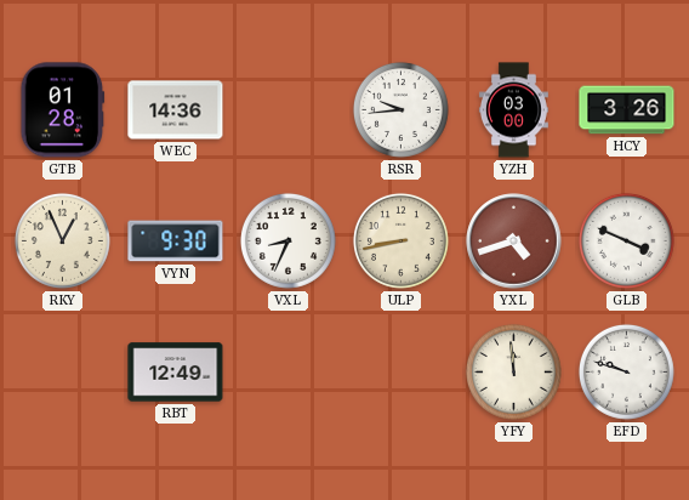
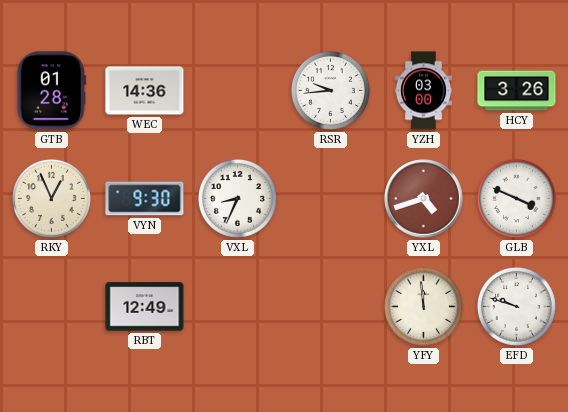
ULP: 8:43 -> none (400, 240)
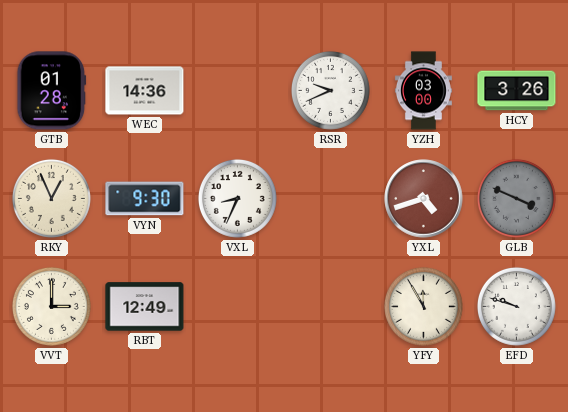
RSR: 9:44 -> 9:41 (330, 90)
GLB dial: white -> grey (516, 198)
VVT: none -> 3:00 (51, 306)
YFY: 11:59 -> 11:55 (423, 306)
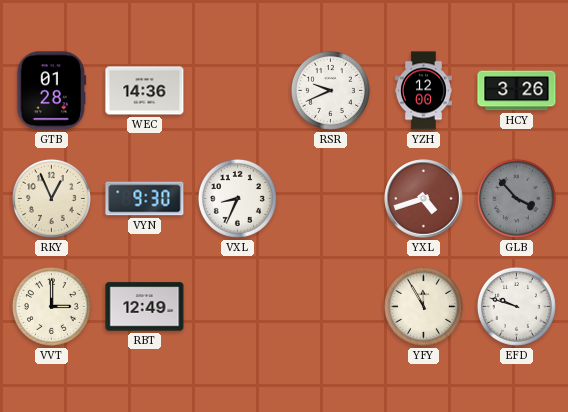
YZH: 03:00 -> 12:00 (423, 91)
GLB: 3:49 -> 3:53 (516, 198)
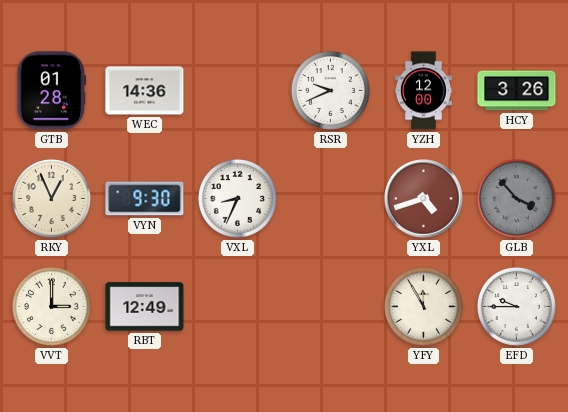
EFD: 9:48 -> 9:45 (516, 306)
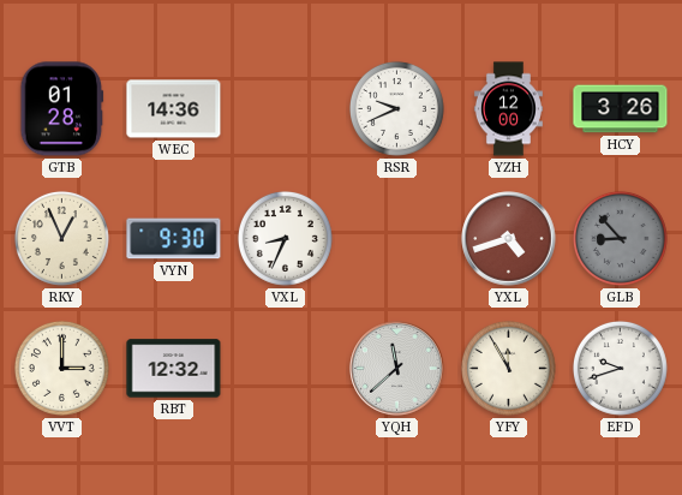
GLB: 3:53 -> 8:53 (620, 238)
RBT: 12:49 -> 12:32 (174, 369)
YQH: none -> 11:38 (397, 369)
EFD: 9:45 -> 9:42 (620, 368)
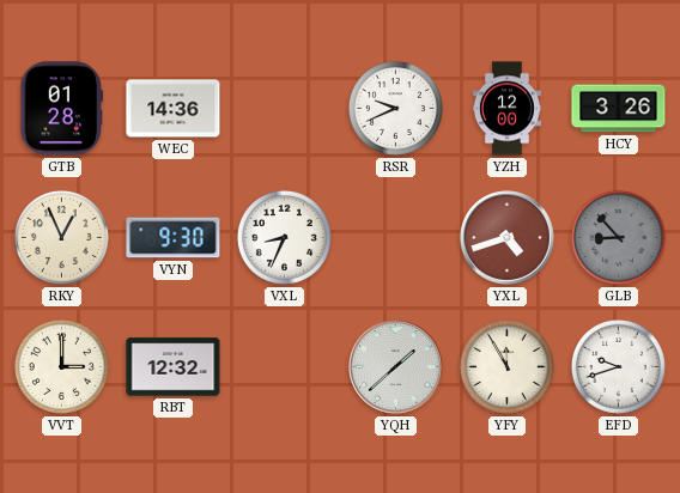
YQH: 11:38 -> 1:38 (396, 367)
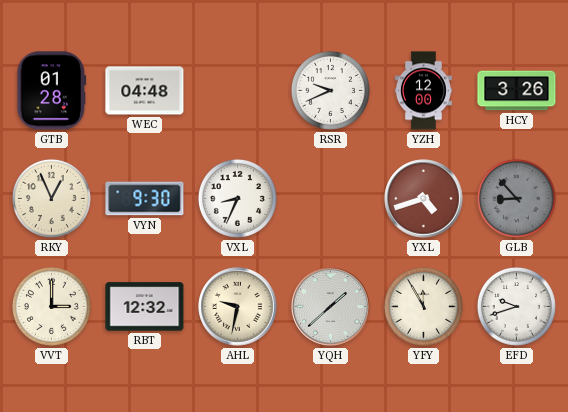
WEC: 14:36 -> 04:48 (145, 91)
AHL: none -> 9:32 (238, 307)
